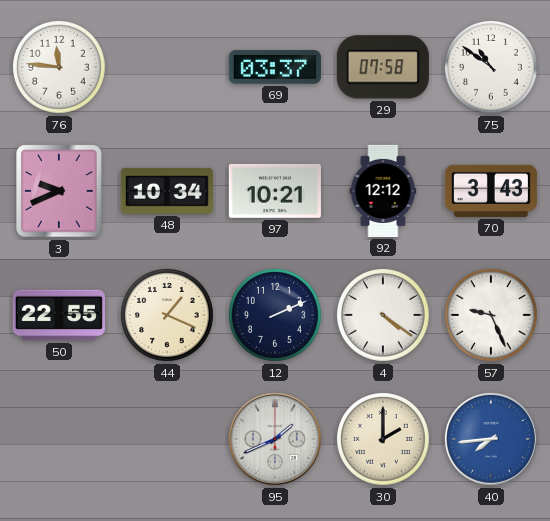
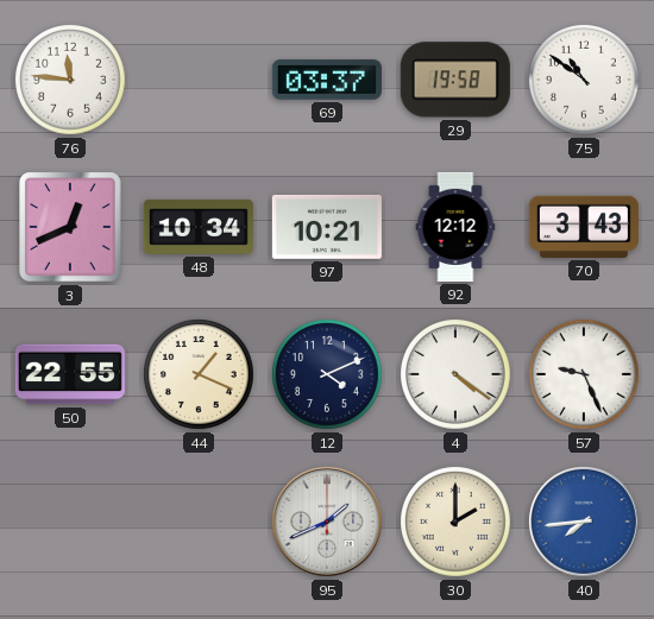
29: 07:58 -> 19:58 (455, 80)
3: 9:41 -> 12:41 (70, 227)
12: 2:11 -> 4:11 (328, 375)
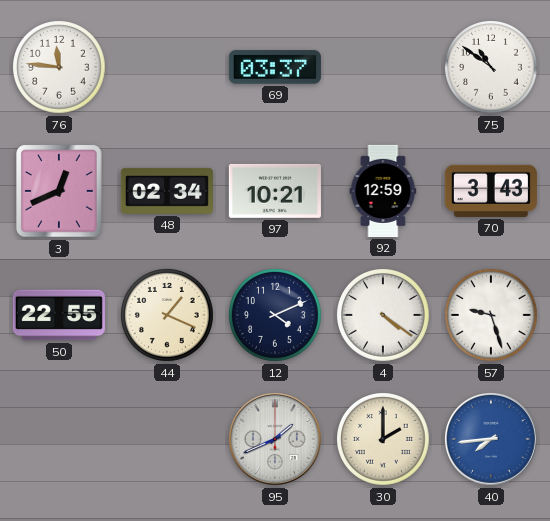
29: 19:58 -> none (455, 80)
48: 10:34 -> 02:34 (167, 191)
92: 12:12 -> 12:59 (383, 191)
57: 9:26 -> 9:27 (492, 316)
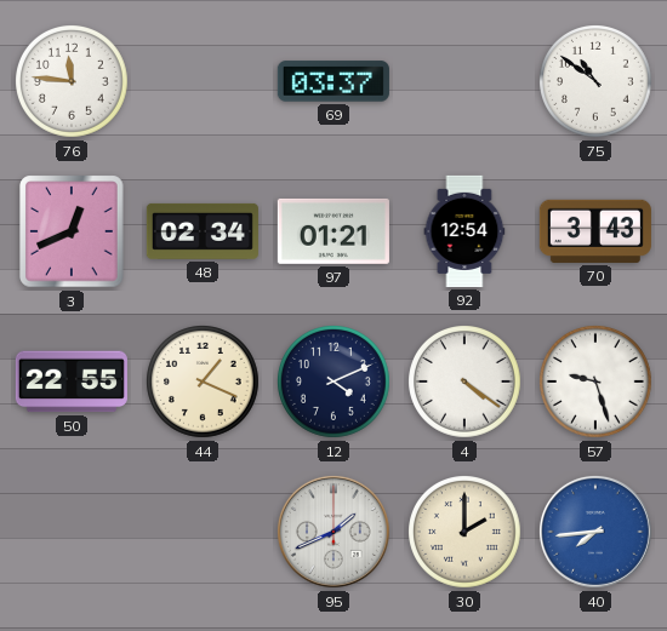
97: 10:21 -> 01:21 (333, 231)
92: 12:59 -> 12:54 (464, 231)
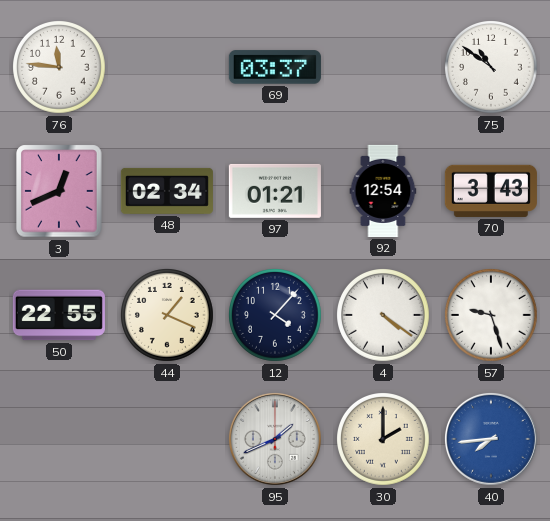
12: 4:11 -> 4:07 (276, 316)
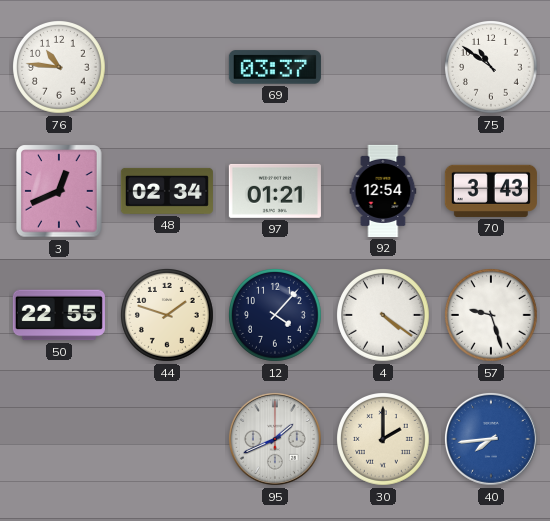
76: 11:46 -> 10:46 (60, 68)
44: 1:19 -> 1:48 (168, 316)
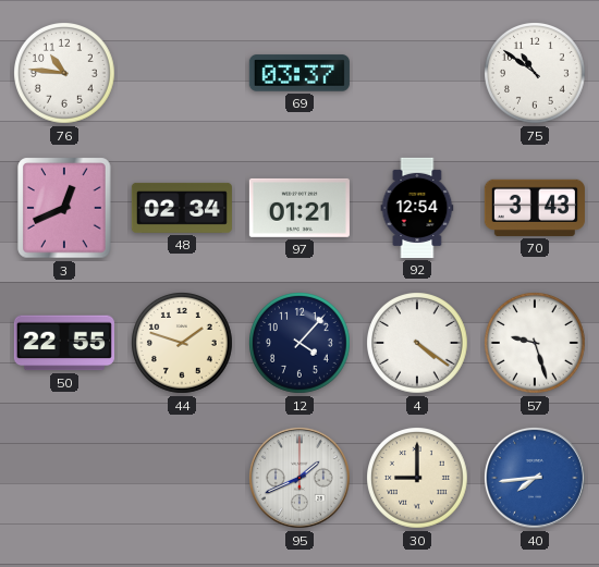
30: 2:00 -> 9:00 (418, 479)
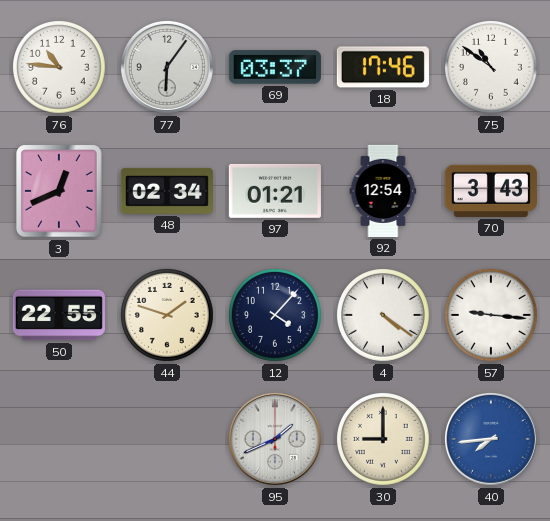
77: none -> 6:06 (167, 67)
18: none -> 17:46 (383, 67)
57: 9:27 -> 9:16 (492, 316)
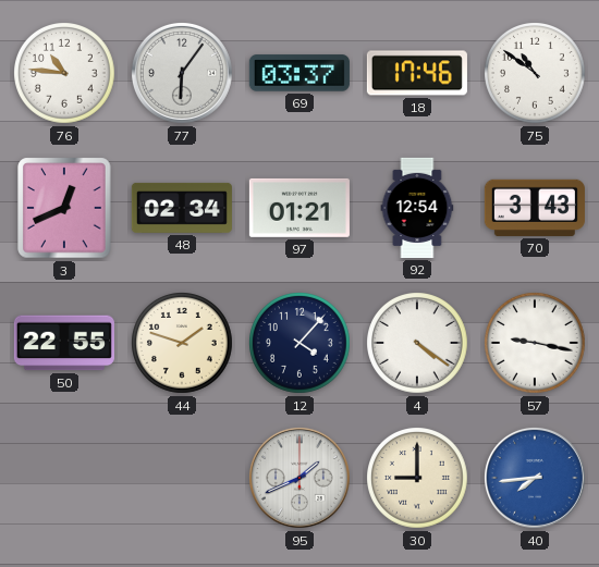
57: 9:16 -> 9:17 (536, 344)
